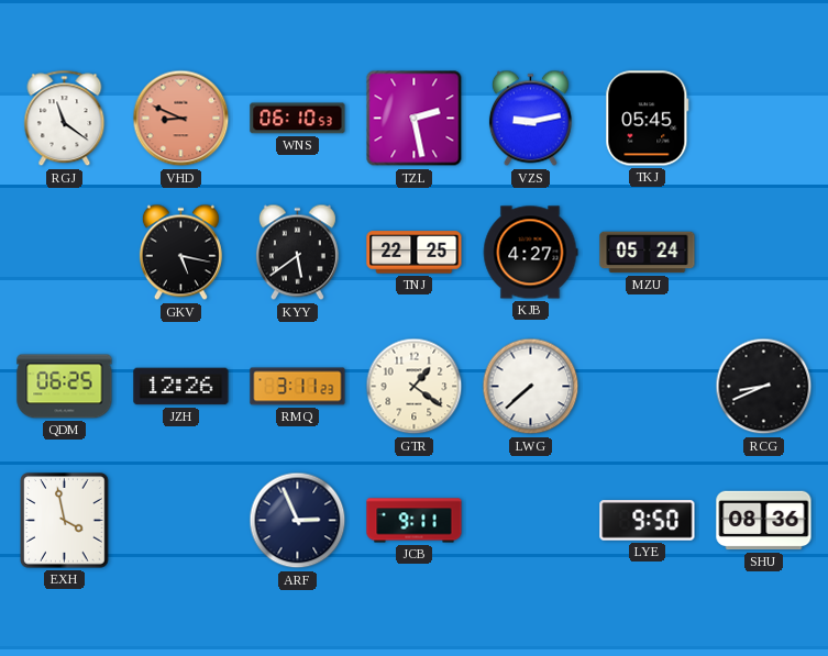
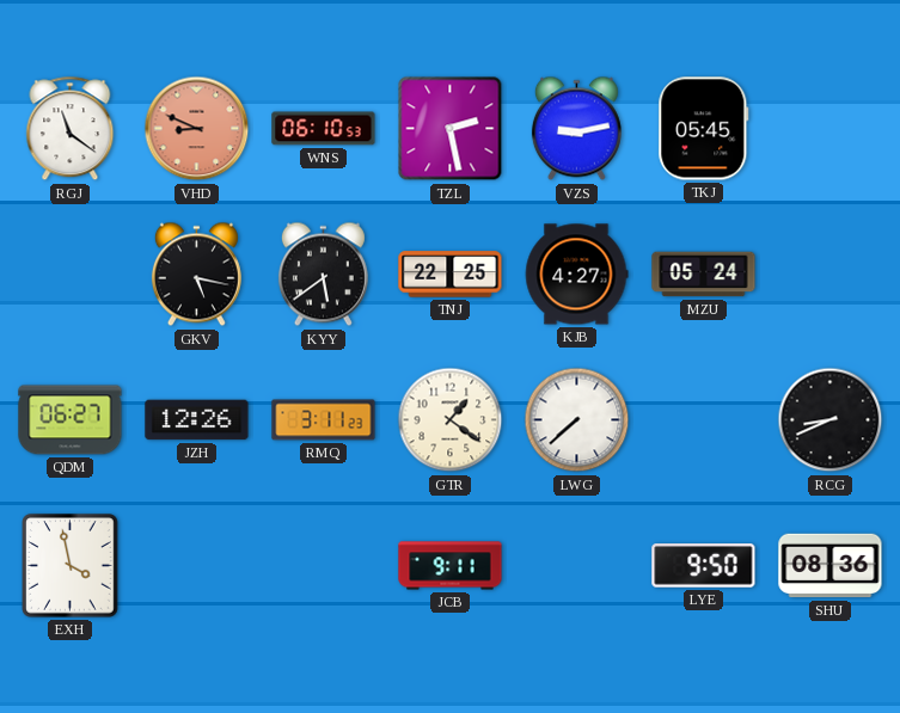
QDM: 06:25 -> 06:27 (71, 420)
ARF: 2:56 -> none (298, 521)
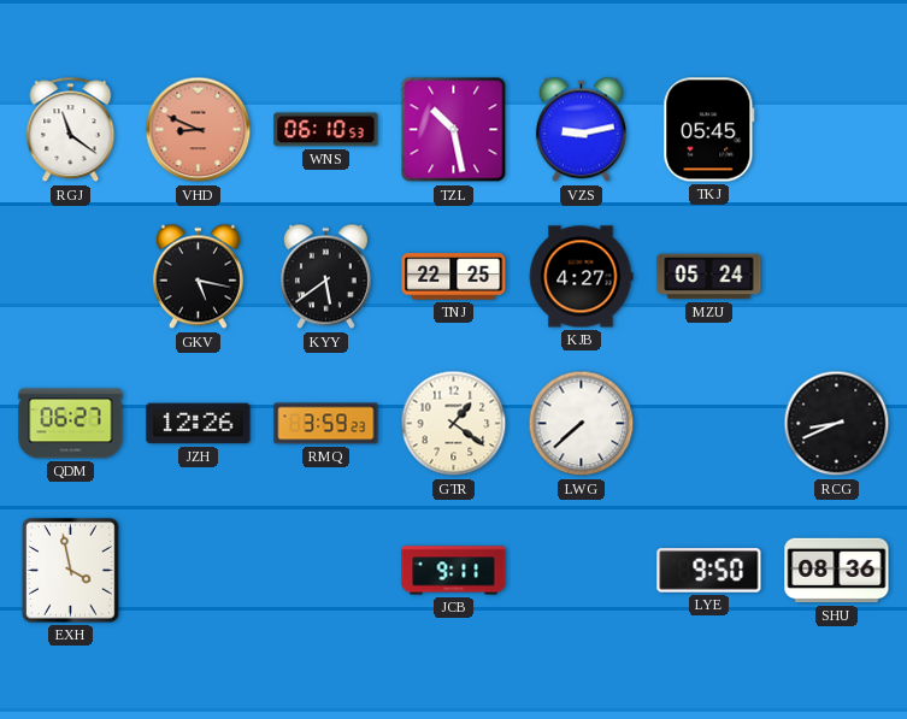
TZL: 2:28 -> 10:28 (454, 130)
RMQ: 3:11 -> 3:59 (326, 424)
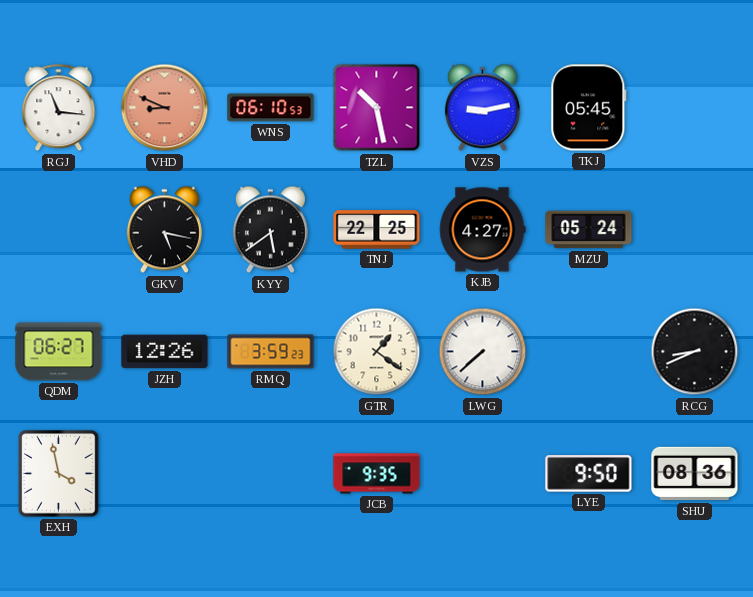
RGJ: 11:21 -> 11:16 (59, 108)
JCB: 9:11 -> 9:35 (377, 474)
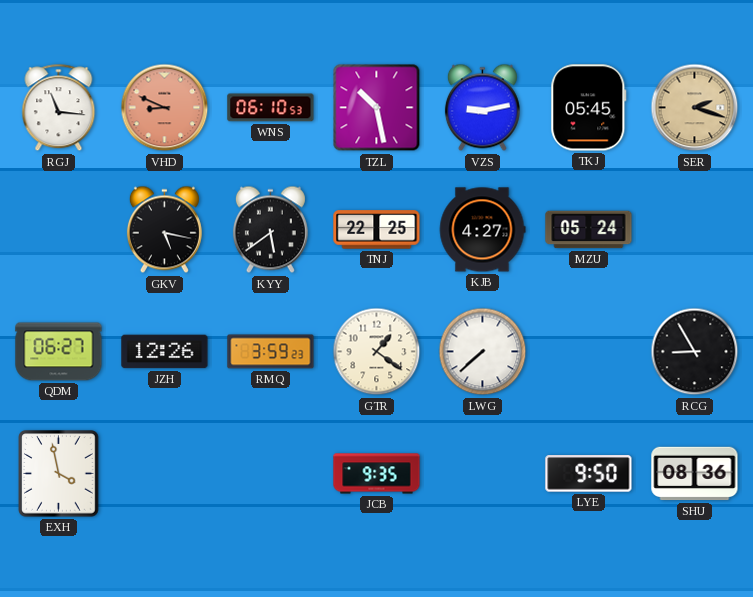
SER: none -> 2:18 (695, 108)
RCG: 8:41 -> 8:55 (695, 352)
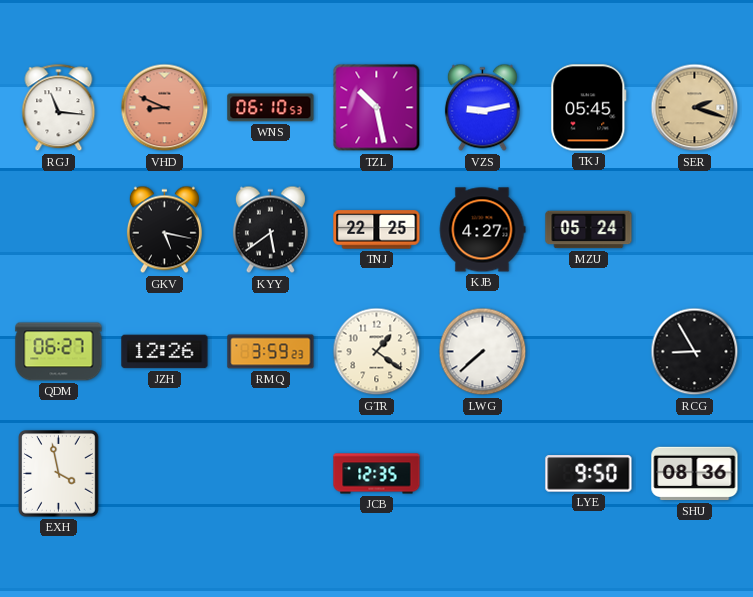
JCB: 9:35 -> 12:35 (377, 474)
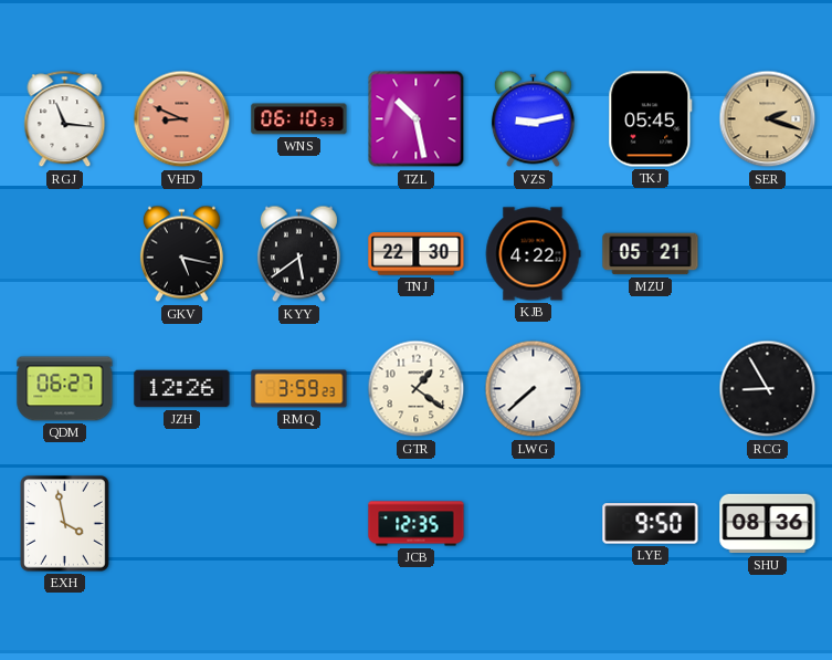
TNJ: 22:25 -> 22:30 (417, 254)
KJB: 4:27 -> 4:22 (533, 254)
MZU: 05:24 -> 05:21 (651, 254)
